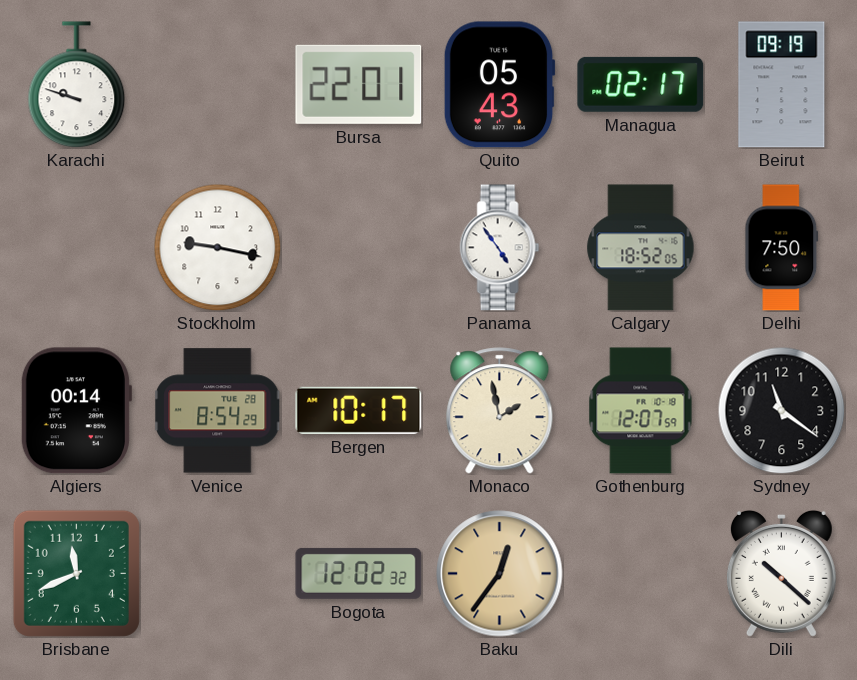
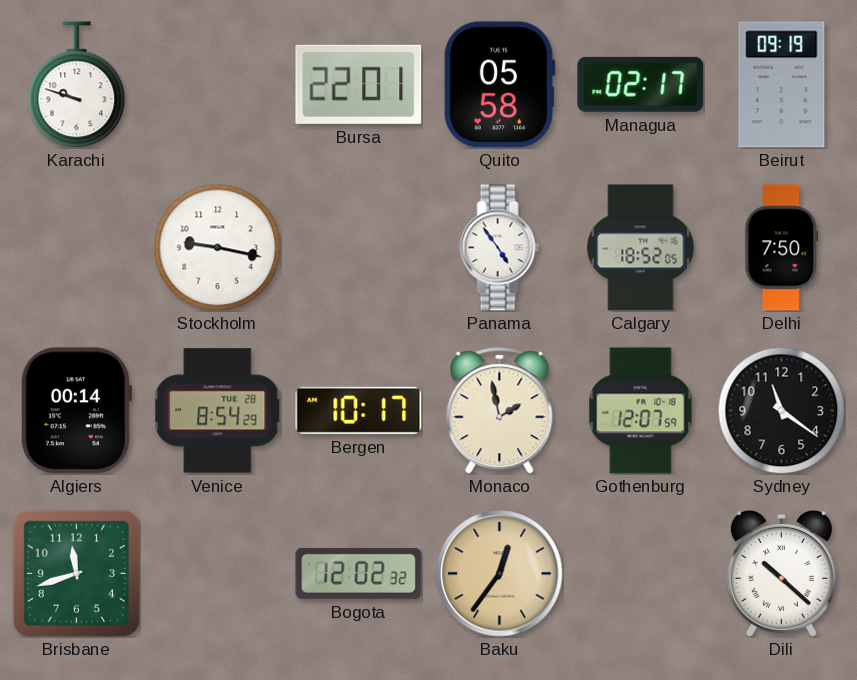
Quito: 05:43 -> 05:58 (499, 85)
Brisbane: 11:41 -> 11:42 (76, 573)
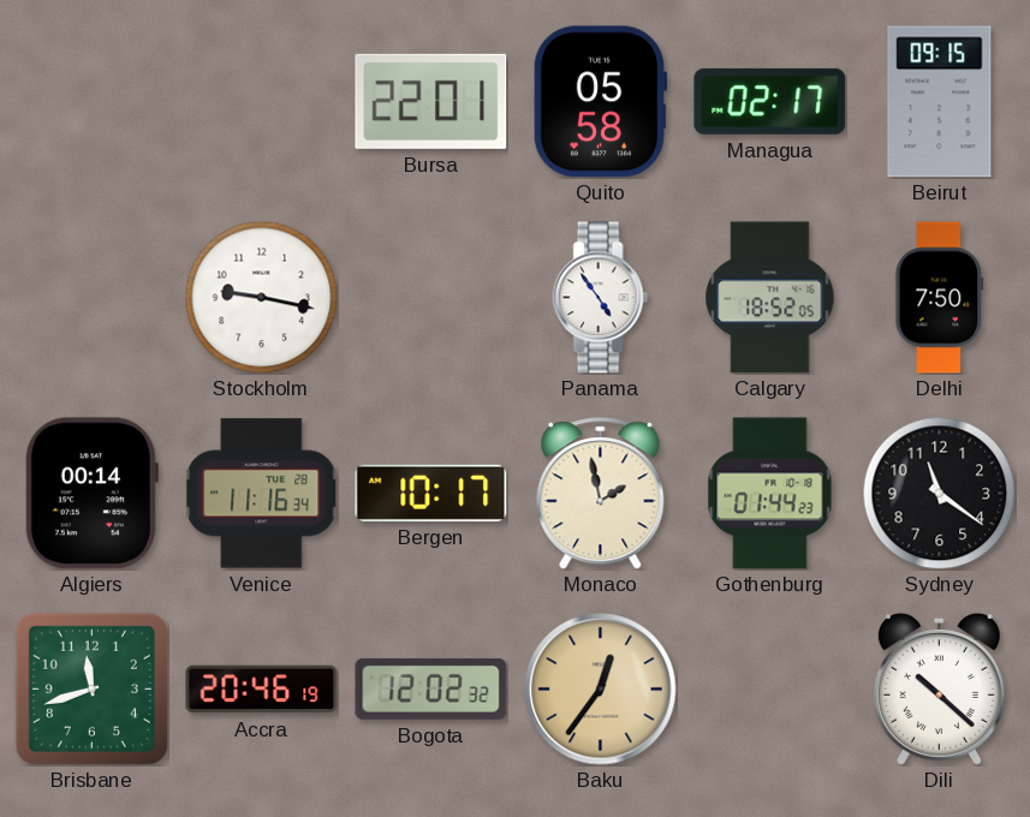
Karachi: 9:48 -> none (77, 85)
Beirut: 09:19 -> 09:15 (940, 102)
Venice: 8:54 -> 11:16 (262, 494)
Gothenburg: 12:07 -> 01:44 (770, 494)
Accra: none -> 20:46 (262, 690)
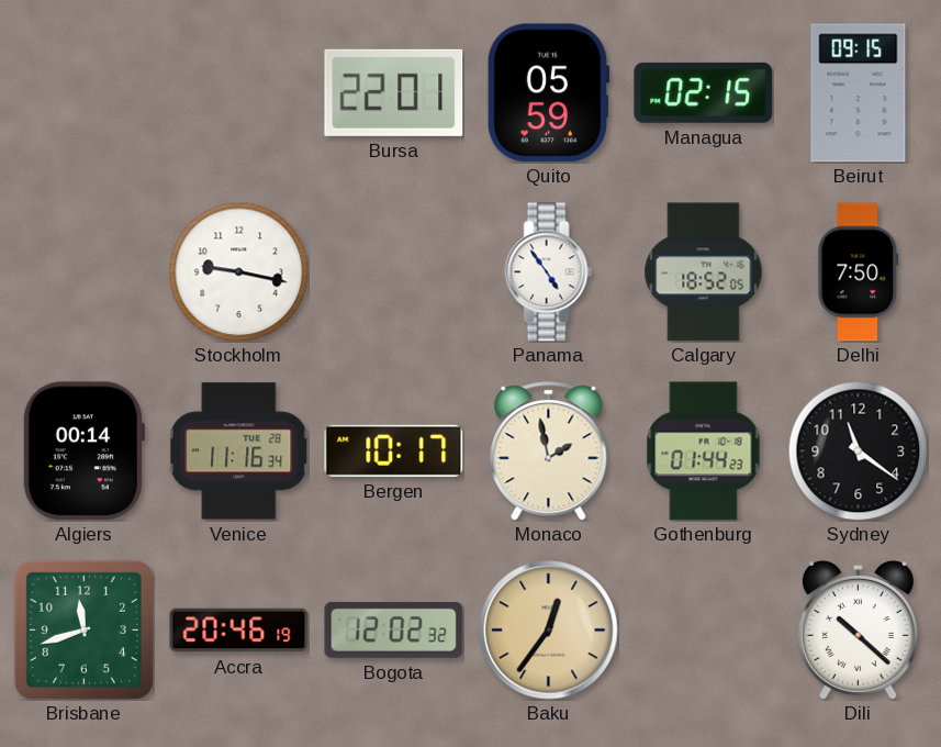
Quito: 05:58 -> 05:59 (548, 93)
Managua: 02:17 -> 02:15 (704, 92)
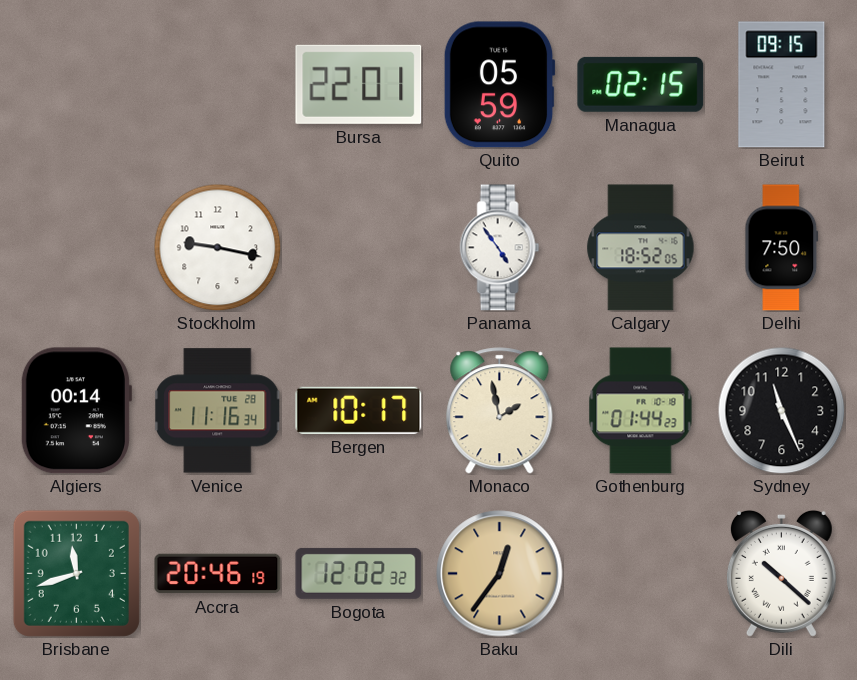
Sydney: 11:21 -> 11:26 (781, 410)
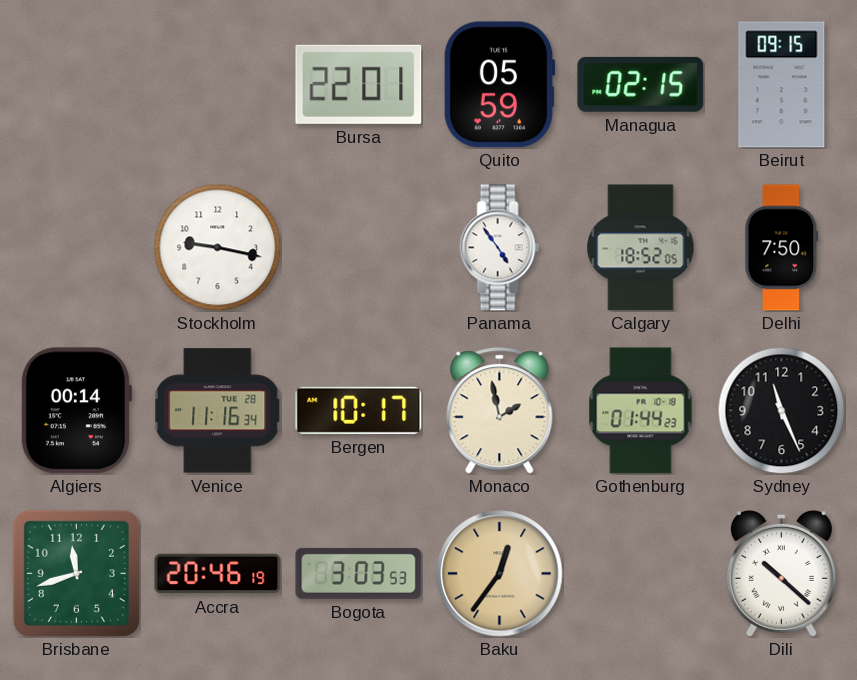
Bogota: 12:02 -> 3:03 (359, 573)
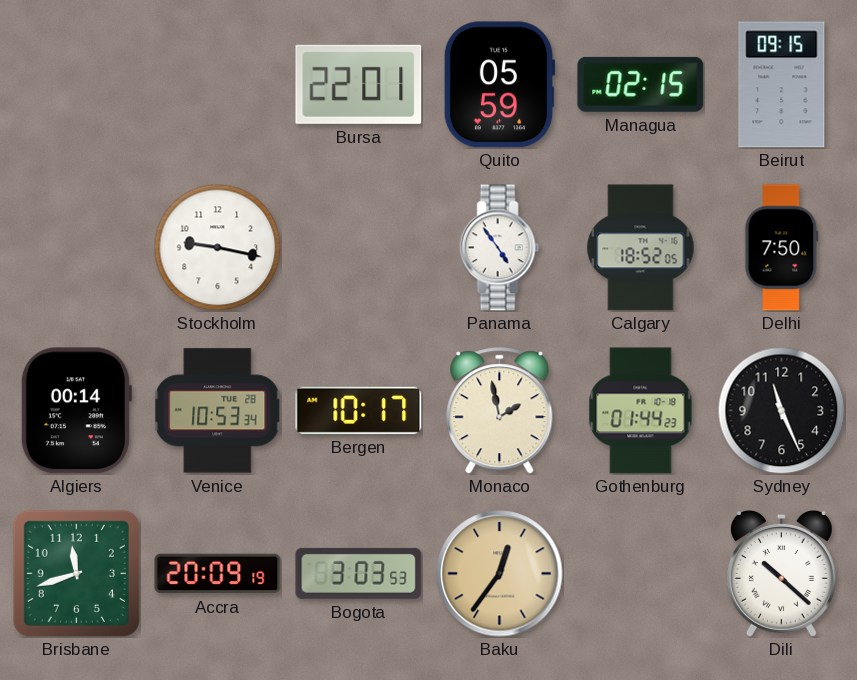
Venice: 11:16 -> 10:53 (218, 411)
Accra: 20:46 -> 20:09 (218, 574)
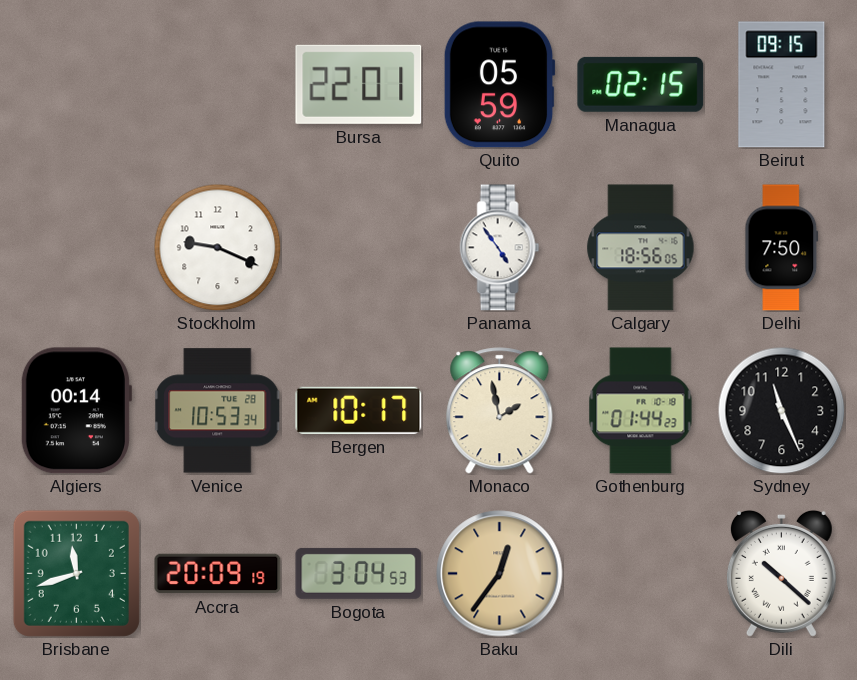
Stockholm: 9:17 -> 9:19 (217, 247)
Calgary: 18:52 -> 18:56 (641, 248)
Bogota: 3:03 -> 3:04 (359, 573)
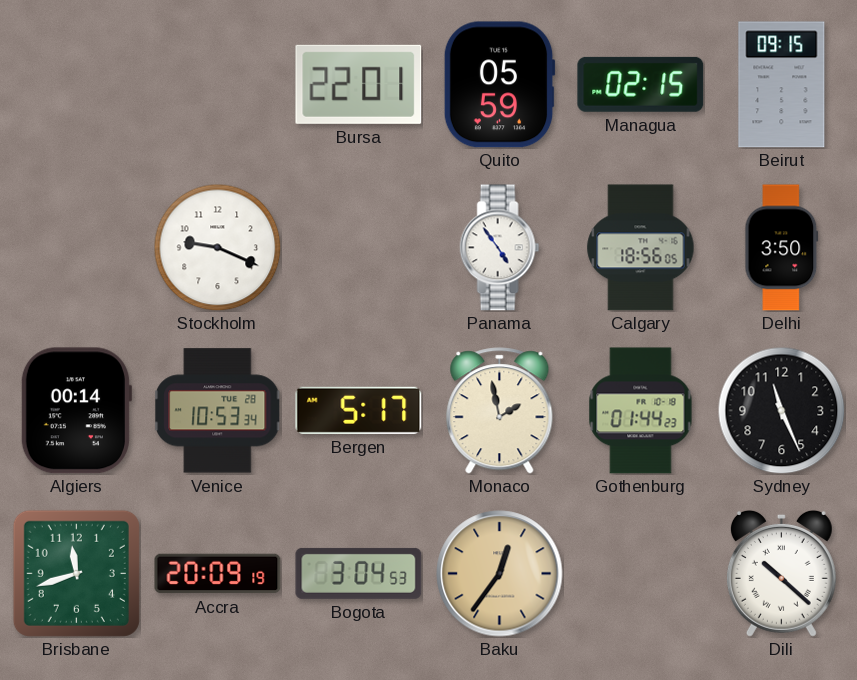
Delhi: 7:50 -> 3:50 (782, 248)
Bergen: 10:17 -> 5:17 (359, 410)
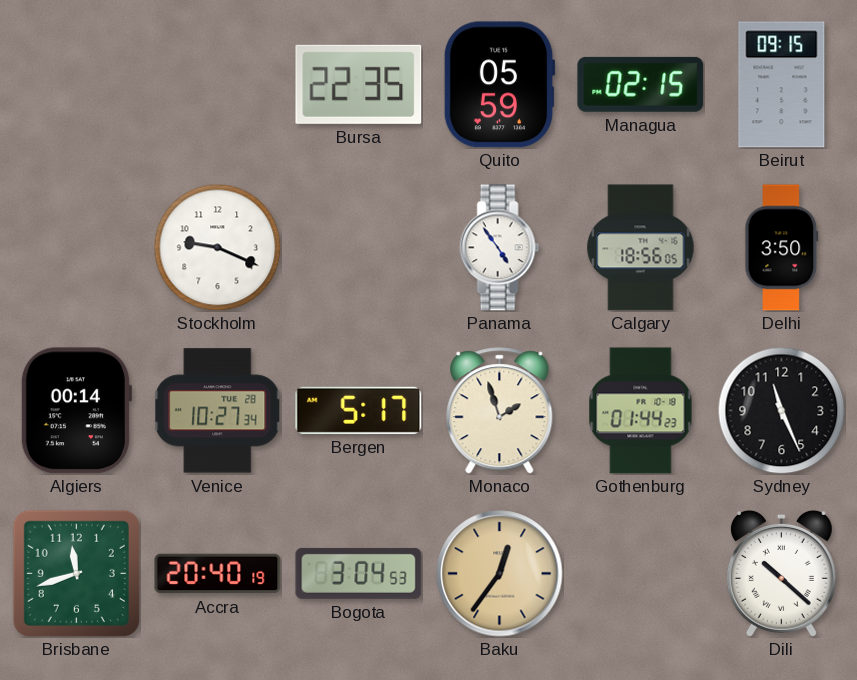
Bursa: 22:01 -> 22:35 (359, 84)
Venice: 10:53 -> 10:27 (218, 411)
Monaco: 1:58 -> 1:57 (500, 411)
Accra: 20:09 -> 20:40 (218, 574)
